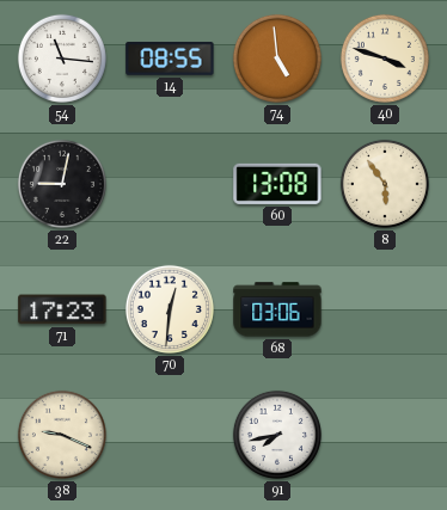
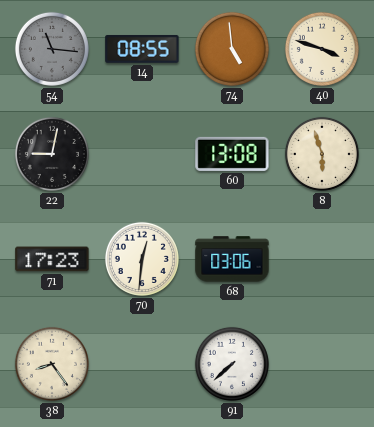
54 dial: white -> grey (52, 49)
8: 5:54 -> 5:57 (322, 154)
38: 9:19 -> 8:24 (52, 364)
91: 7:43 -> 7:38 (232, 364)
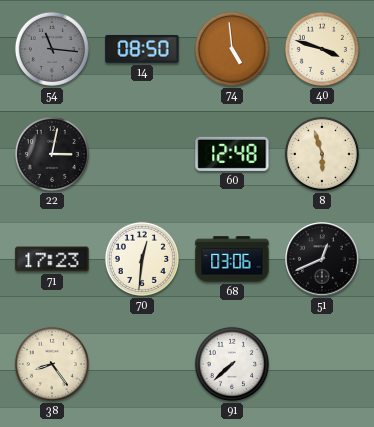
14: 08:55 -> 08:50 (142, 49)
22: 9:02 -> 3:02 (52, 154)
60: 13:08 -> 12:48 (232, 154)
51: none -> 12:41 (322, 259)
